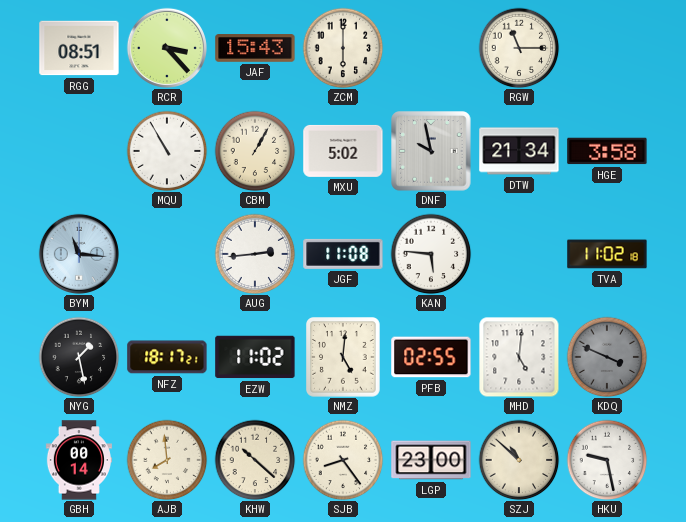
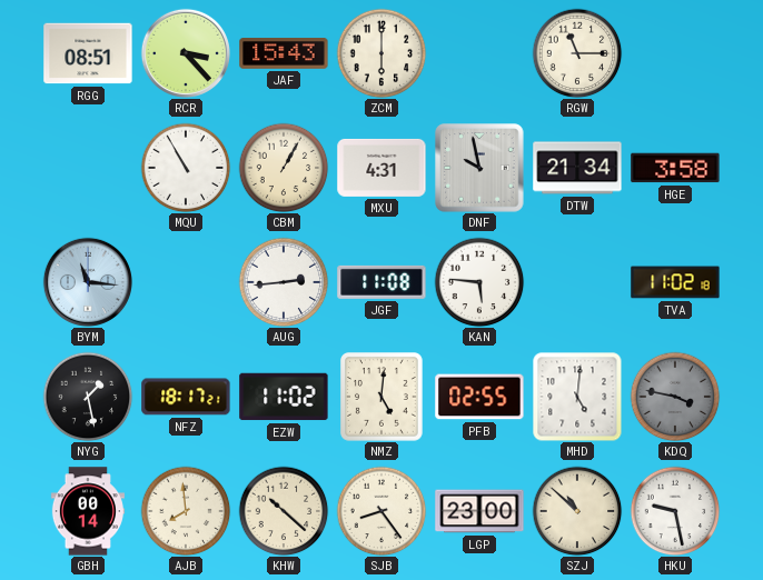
MXU: 5:02 -> 4:31 (381, 168)
KDQ: 3:49 -> 3:47 (675, 397)
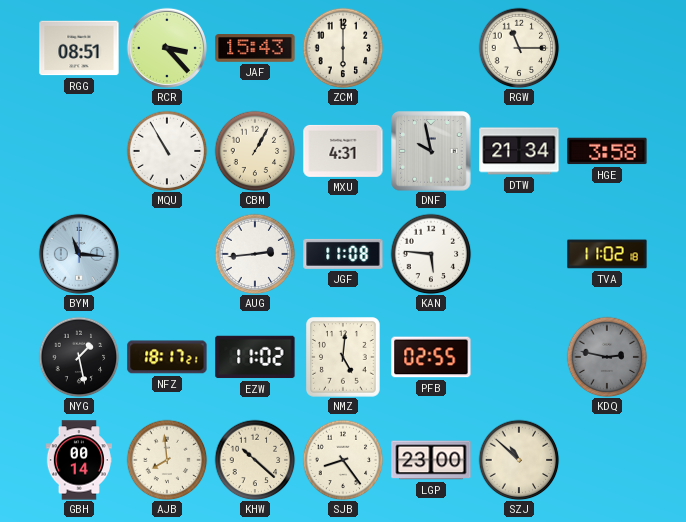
MHD: 5:01 -> none (577, 397)
KDQ: 3:47 -> 2:47 (607, 357)
HKU: 9:28 -> none (675, 511)
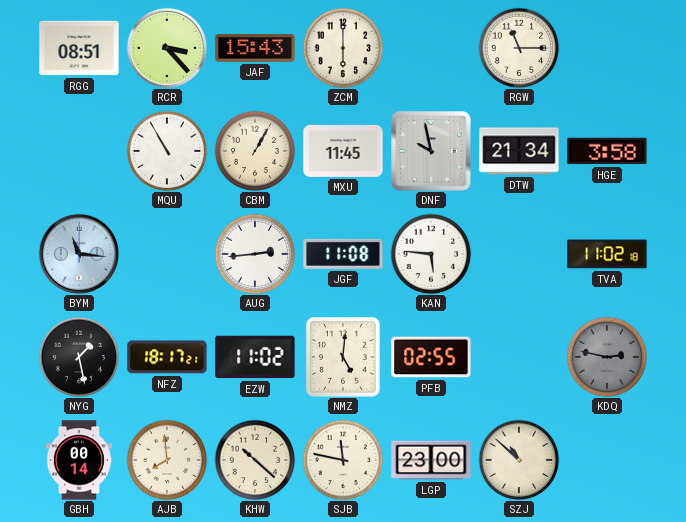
MXU: 4:31 -> 11:45 (343, 151)
SJB: 8:24 -> 11:47 (343, 460)
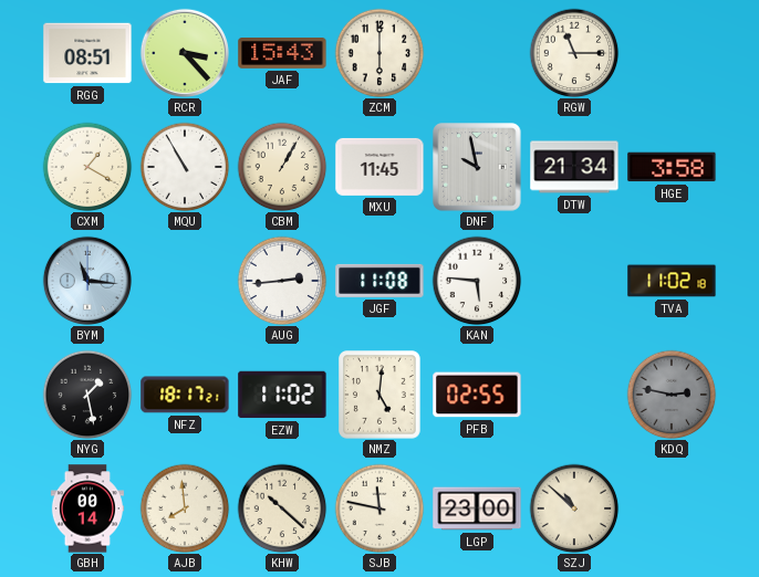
CXM: none -> 1:20 (87, 167)
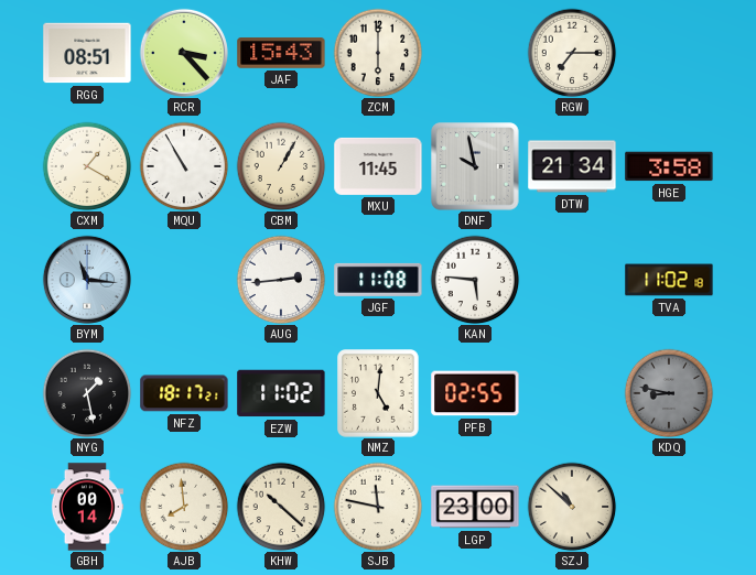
RGW: 11:15 -> 7:15 (572, 53)
KDQ: 2:47 -> 8:47 (669, 393)
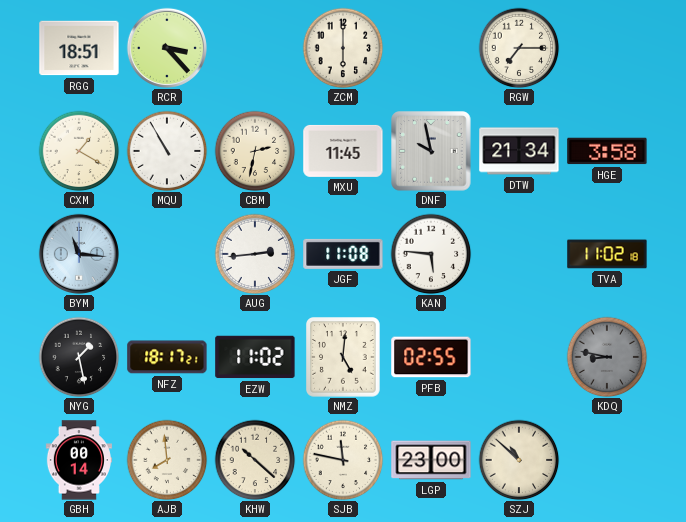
RGG: 08:51 -> 18:51 (79, 48)
JAF: 15:43 -> none (281, 53)
CBM: 1:05 -> 2:32 (255, 151)
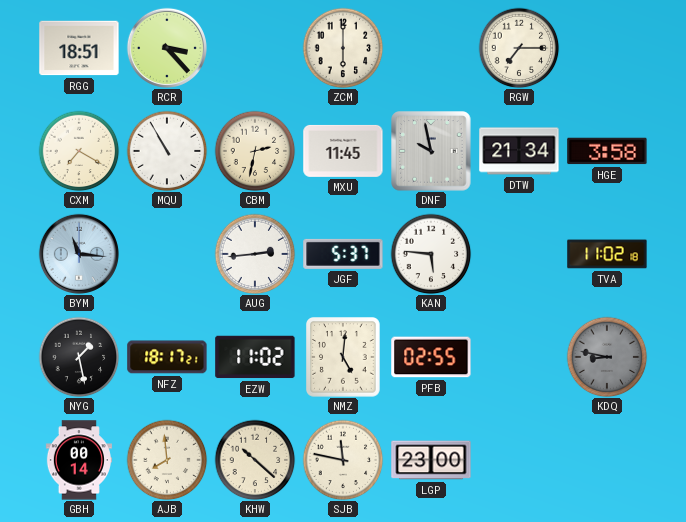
CXM: 1:20 -> 7:20 (79, 151)
JGF: 11:08 -> 5:37 (343, 254)
SZJ: 10:52 -> none (519, 460)
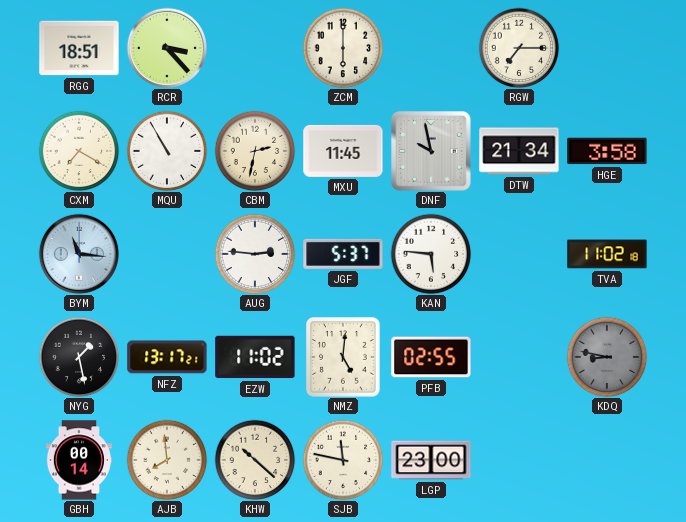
AUG: 2:44 -> 2:46 (255, 254)
NFZ: 18:17 -> 13:17 (167, 357)
